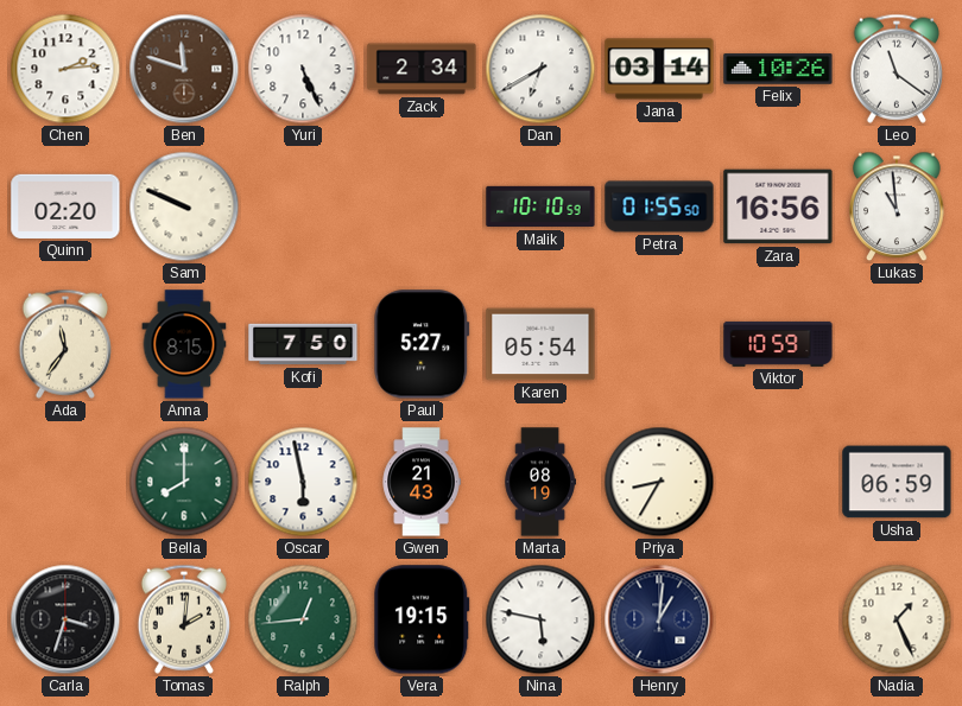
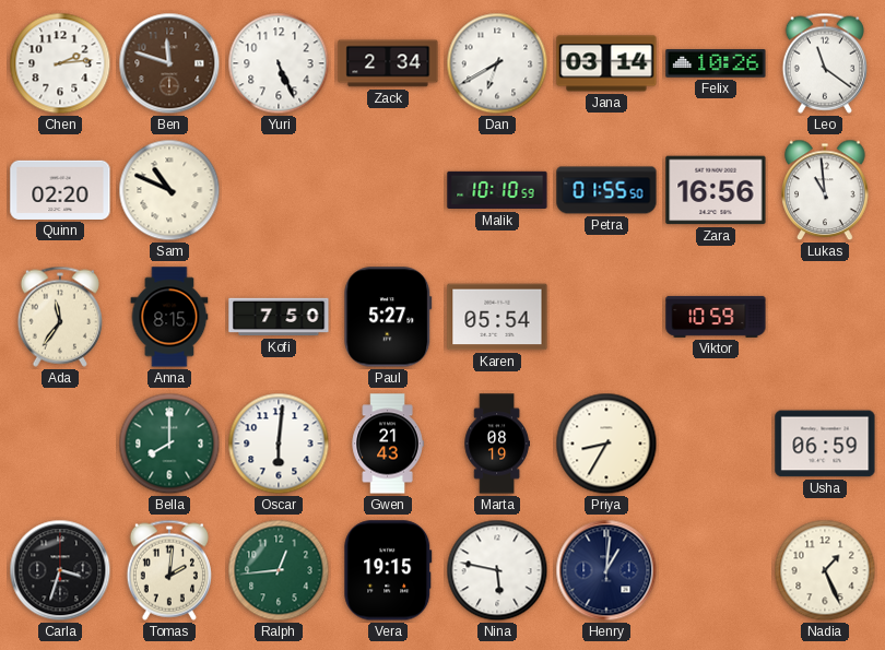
Sam: 9:49 -> 10:49 (169, 190)
Oscar: 5:58 -> 6:01 (279, 444)
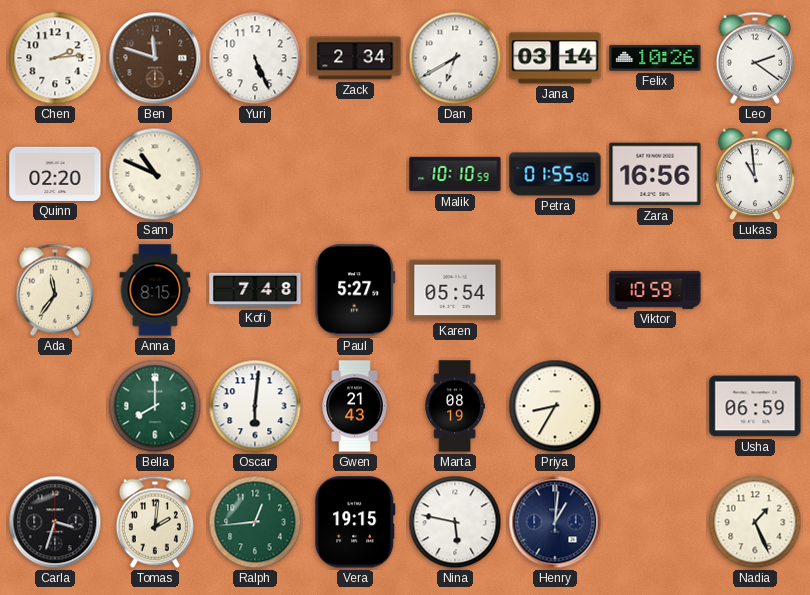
Leo: 11:21 -> 2:21 (755, 58)
Kofi: 7:50 -> 7:48 (255, 290)
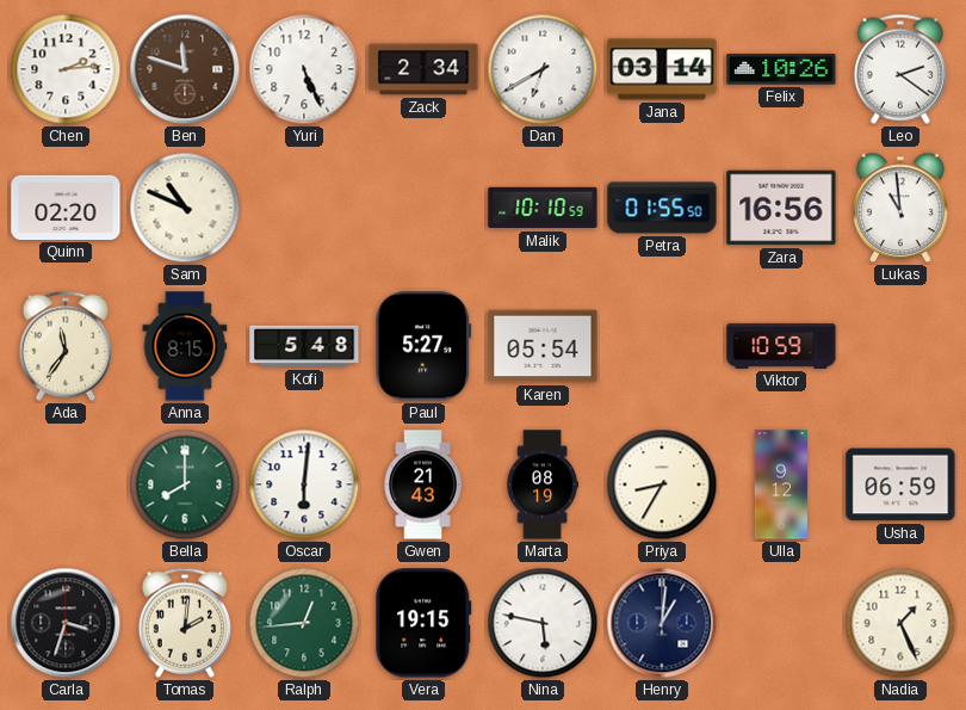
Kofi: 7:48 -> 5:48 (304, 346)
Ulla: none -> 9:12 (781, 484)
